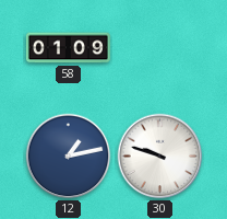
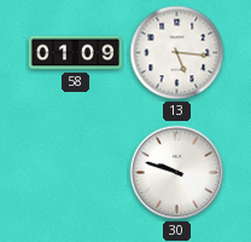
13: none -> 5:16 (177, 53)
12: 1:13 -> none (69, 157)
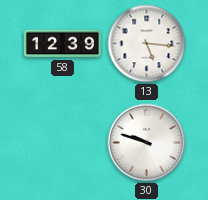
58: 01:09 -> 12:39 (62, 44)
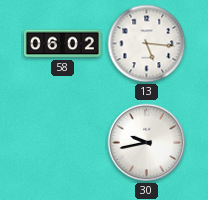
58: 12:39 -> 06:02 (62, 44)
30: 9:48 -> 9:43 (147, 143)
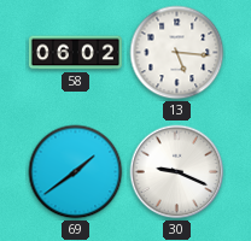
69: none -> 1:39 (76, 172)
30: 9:43 -> 9:19 (177, 172)
